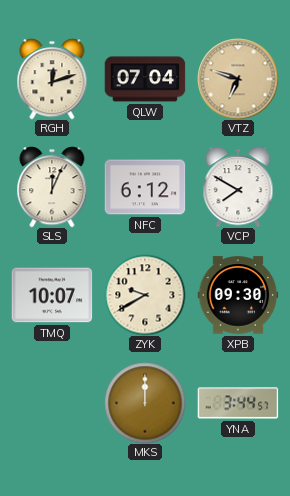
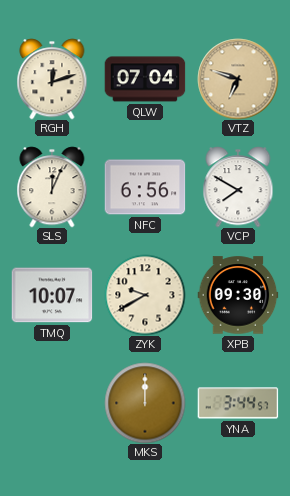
NFC: 6:12 -> 6:56 (145, 187)
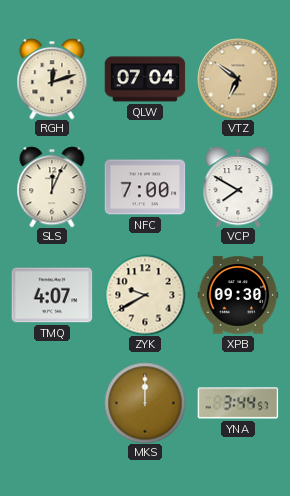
VTZ: 6:48 -> 6:51 (238, 79)
NFC: 6:56 -> 7:00 (145, 187)
TMQ: 10:07 -> 4:07 (52, 295)
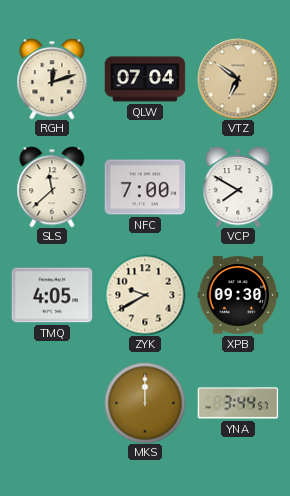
SLS: 12:04 -> 11:38 (52, 187)
TMQ: 4:07 -> 4:05 (52, 295)
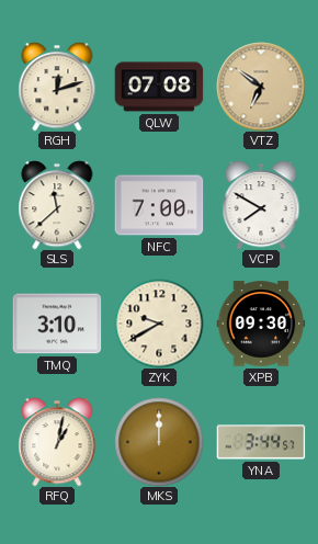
QLW: 07:04 -> 07:08 (159, 87)
TMQ: 4:05 -> 3:10 (57, 324)
RFQ: none -> 1:02 (57, 442)
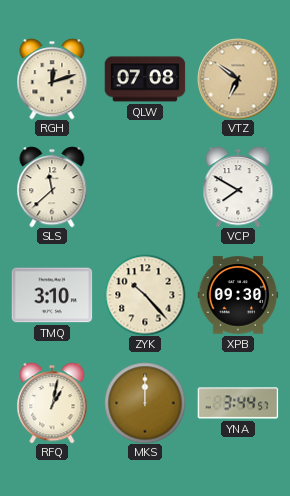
NFC: 7:00 -> none (159, 205)
ZYK: 9:40 -> 10:23 (145, 295)
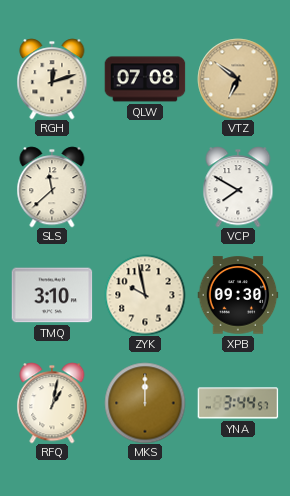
ZYK: 10:23 -> 9:58 (145, 295)
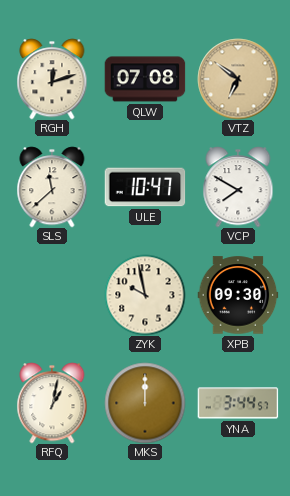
ULE: none -> 10:47 (145, 187)
TMQ: 3:10 -> none (52, 295)
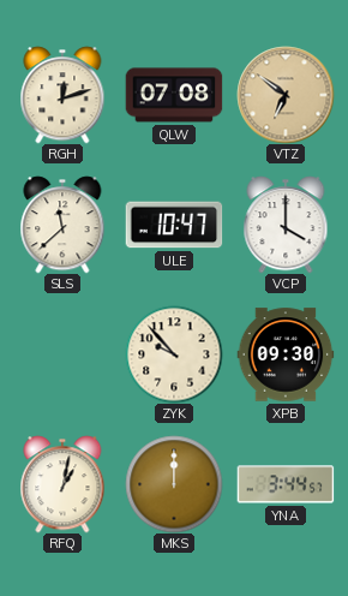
VCP: 7:50 -> 4:00 (286, 225)
ZYK: 9:58 -> 9:53 (174, 354)
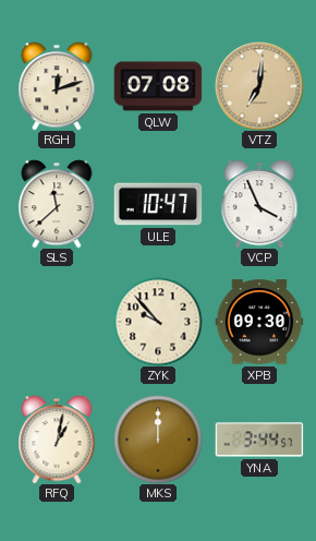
VTZ: 6:51 -> 7:01 (259, 86)
VCP: 4:00 -> 3:56 (259, 204)
